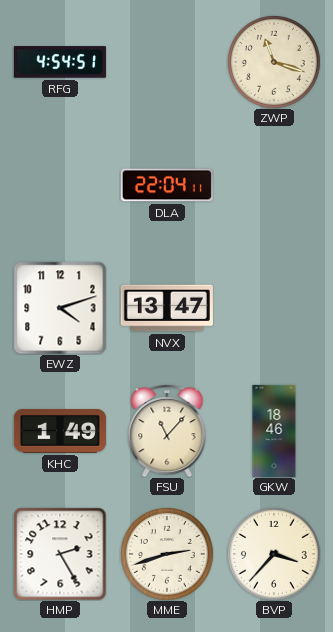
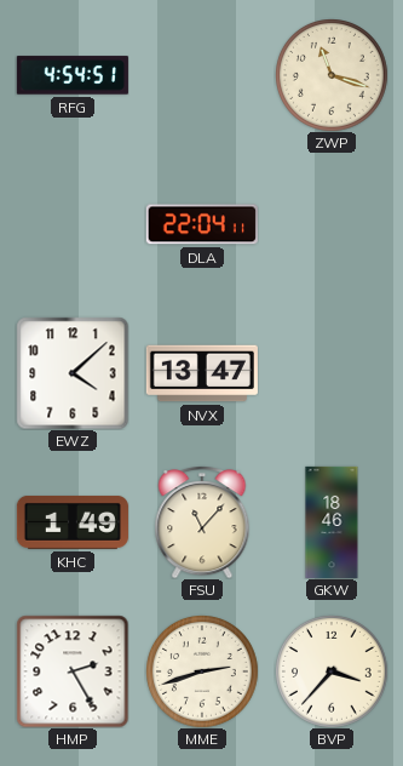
EWZ: 4:12 -> 4:08 (73, 373)
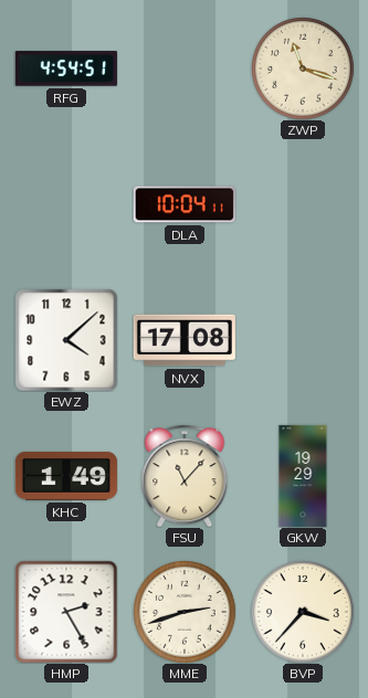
DLA: 22:04 -> 10:04 (185, 204)
NVX: 13:47 -> 17:08 (185, 340)
GKW: 18:46 -> 19:29 (303, 476)
